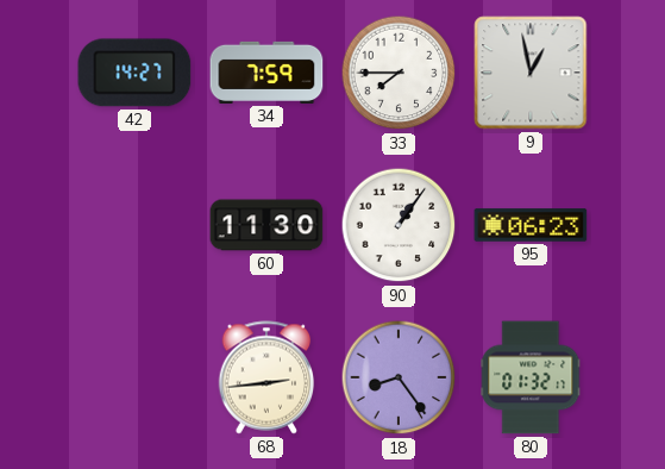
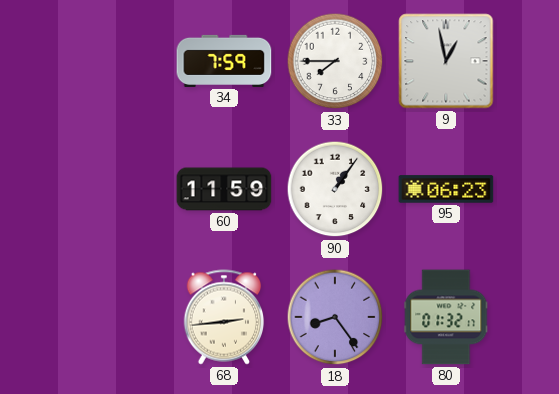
42: 14:27 -> none (134, 73)
60: 11:30 -> 11:59 (224, 189)
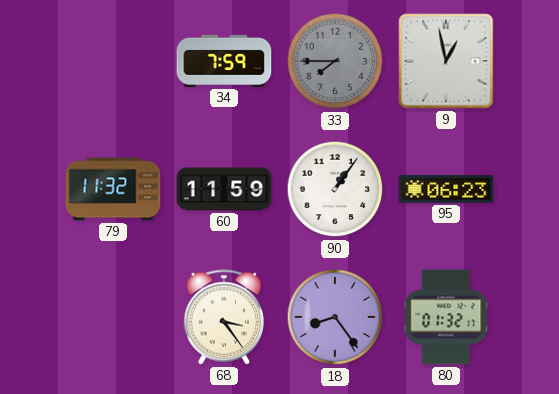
33 dial: white -> grey (335, 61)
79: none -> 11:32 (113, 189)
68: 2:44 -> 3:24 (224, 317)
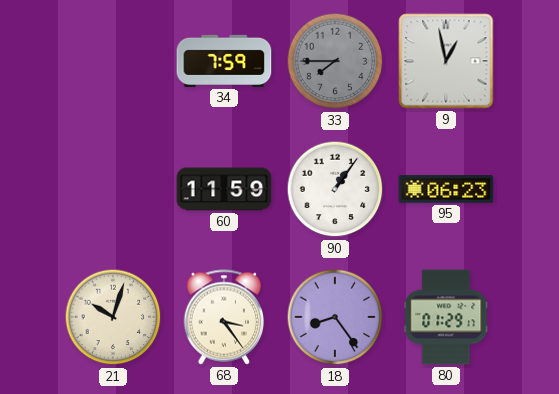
79: 11:32 -> none (113, 189)
21: none -> 10:03 (113, 317)
80: 01:32 -> 01:29 (446, 317)
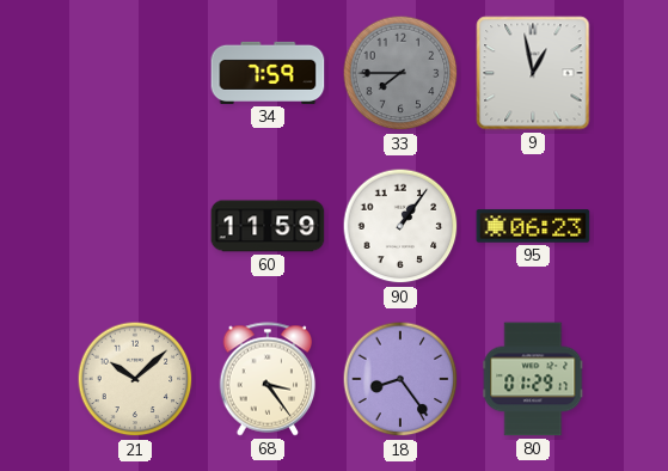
21: 10:03 -> 10:08 (135, 379)
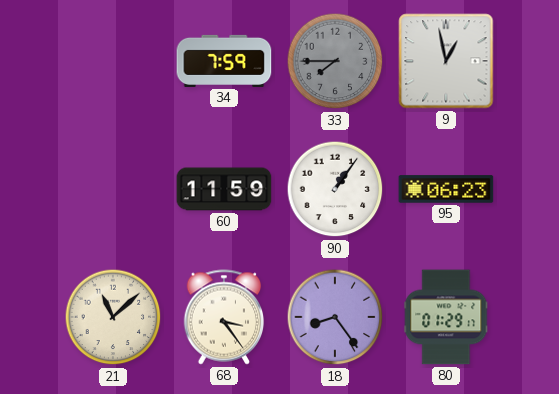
21: 10:08 -> 11:08 (113, 317)
